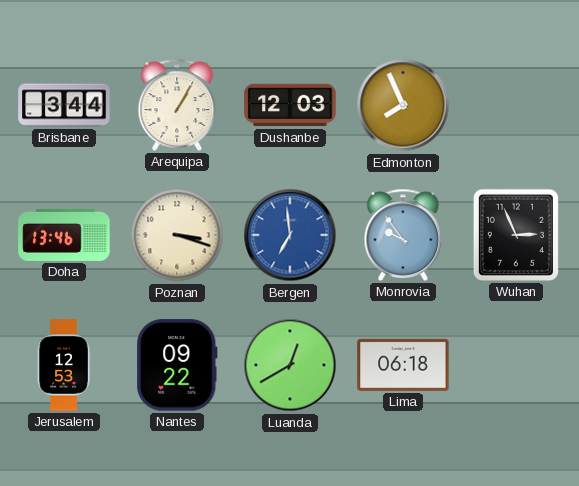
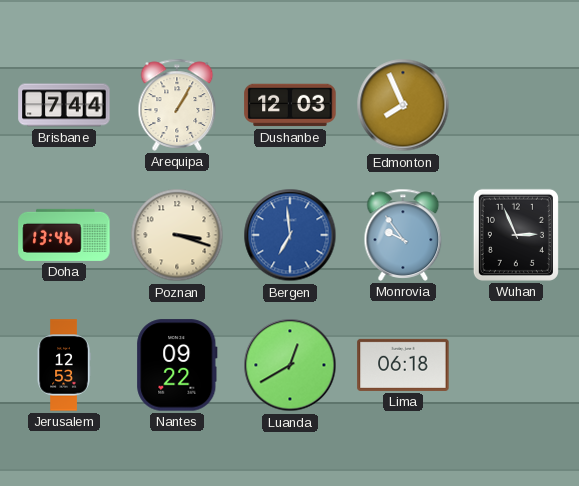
Brisbane: 3:44 -> 7:44 (64, 105)
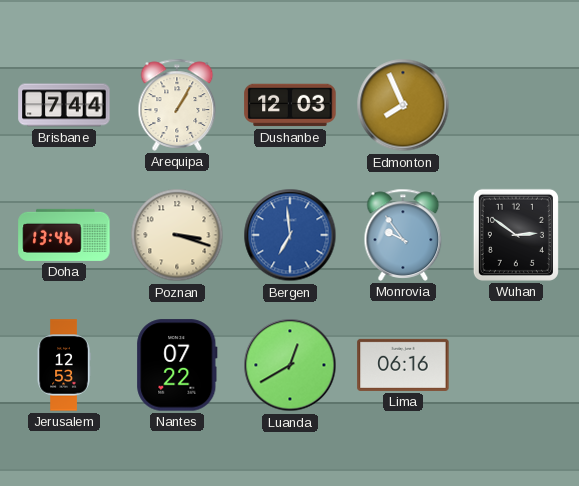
Wuhan: 2:56 -> 2:51 (516, 235)
Nantes: 09:22 -> 07:22 (177, 365)
Lima: 06:18 -> 06:16 (403, 365)
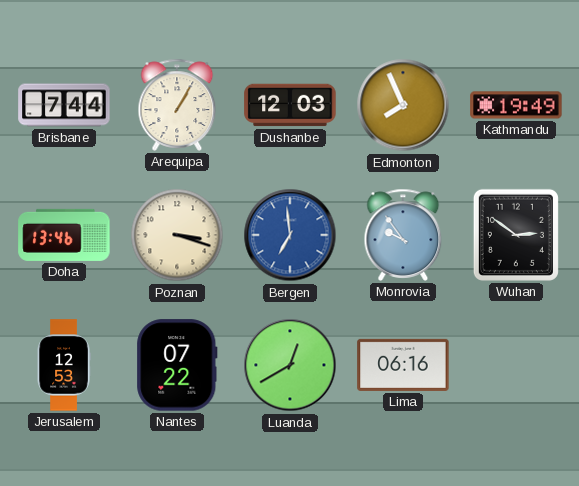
Kathmandu: none -> 19:49 (516, 105)
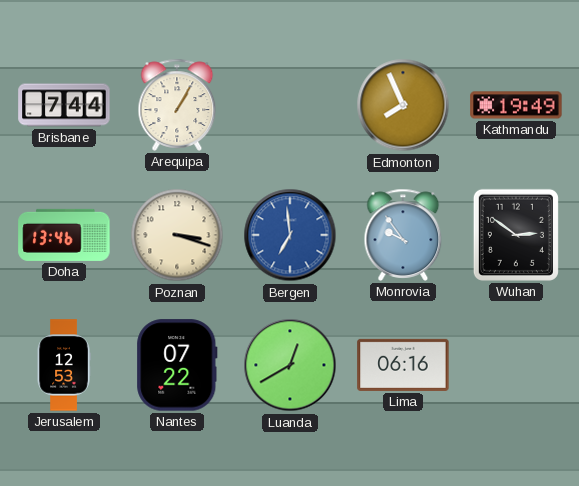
Dushanbe: 12:03 -> none (290, 105)
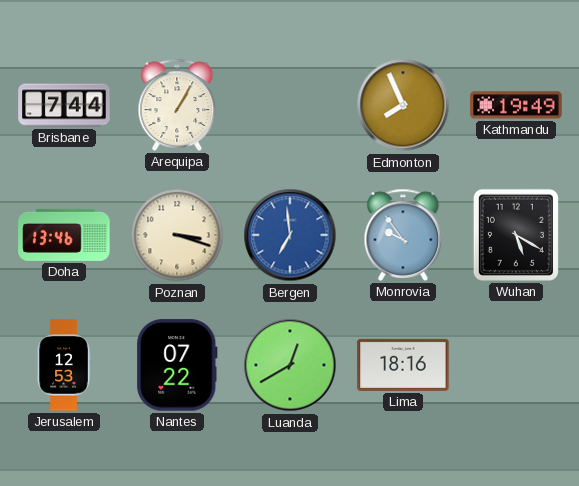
Wuhan: 2:51 -> 5:20 (516, 235)
Lima: 06:16 -> 18:16 (403, 365)
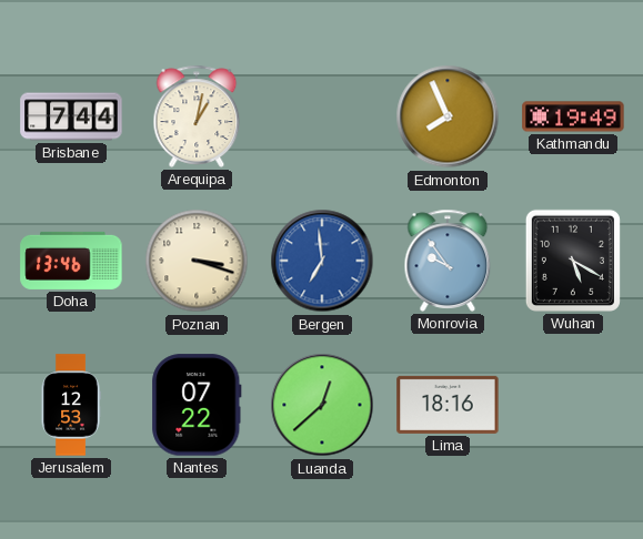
Arequipa: 1:05 -> 1:02 (197, 116)
Luanda: 12:40 -> 12:38 (322, 405)
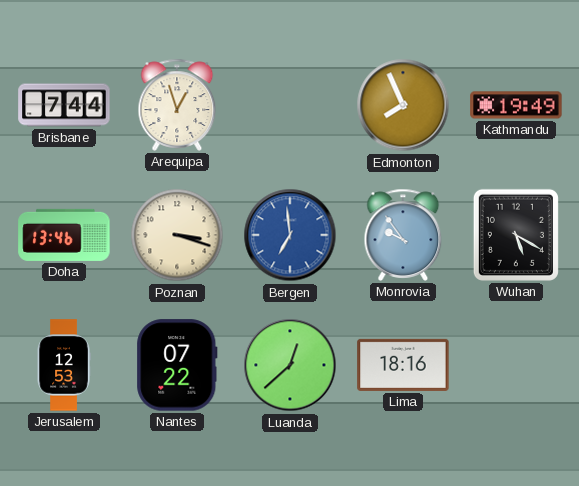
Arequipa: 1:02 -> 12:57 (177, 105)
